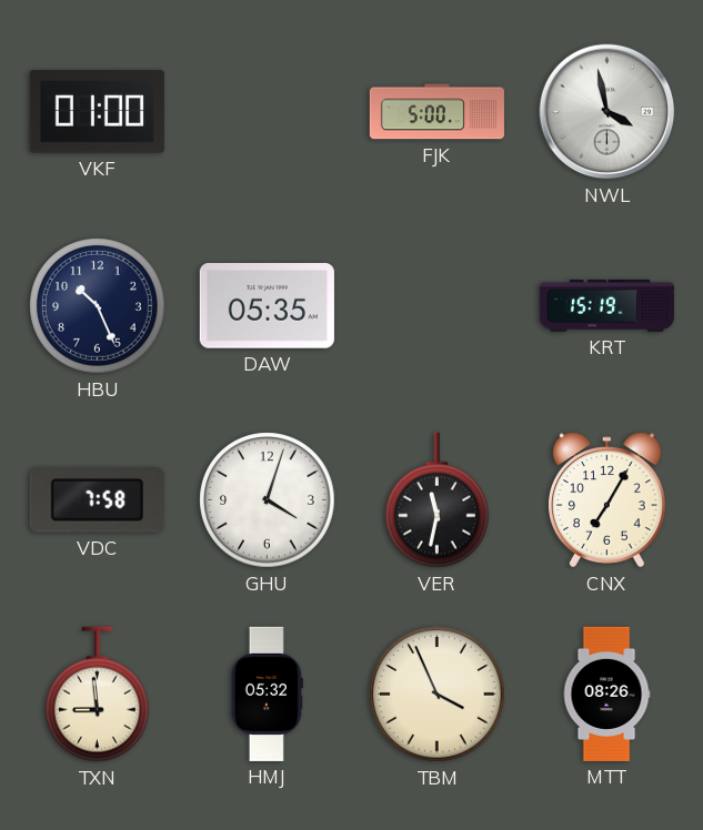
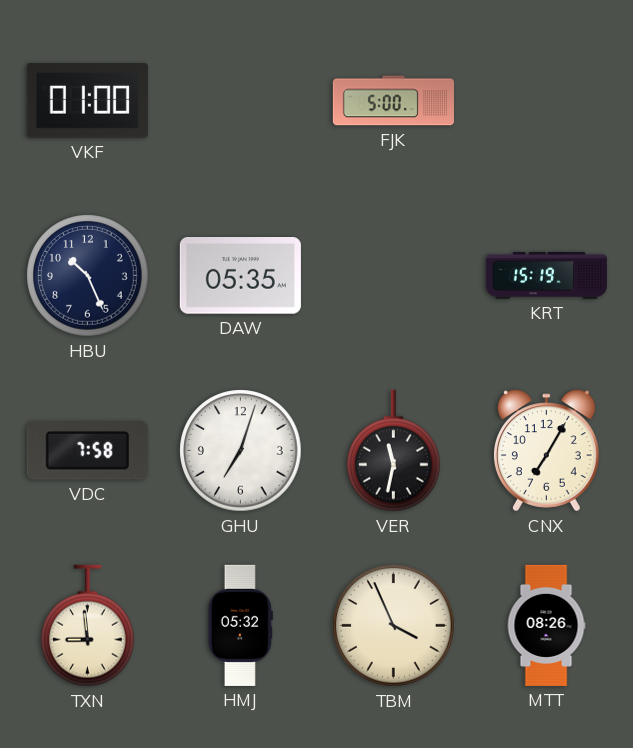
NWL: 3:58 -> none (607, 112)
GHU: 4:03 -> 7:03 (241, 451)
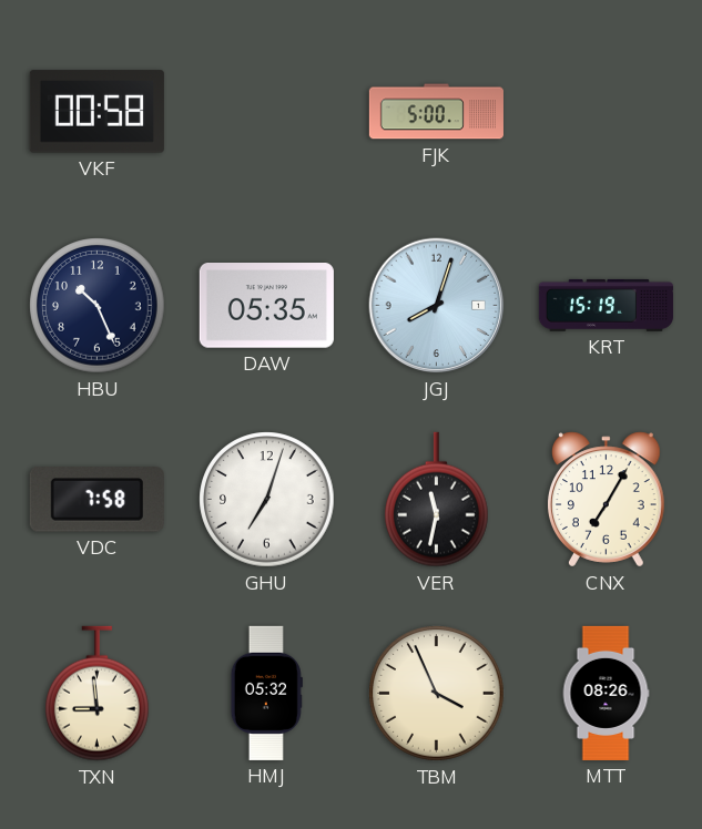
VKF: 01:00 -> 00:58 (96, 112)
JGJ: none -> 8:03 (437, 306)
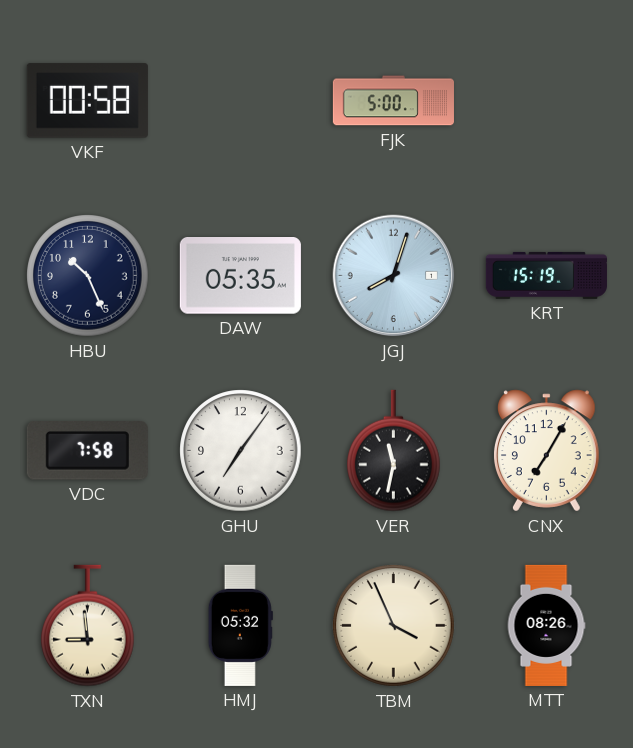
GHU: 7:03 -> 7:06 (241, 451)
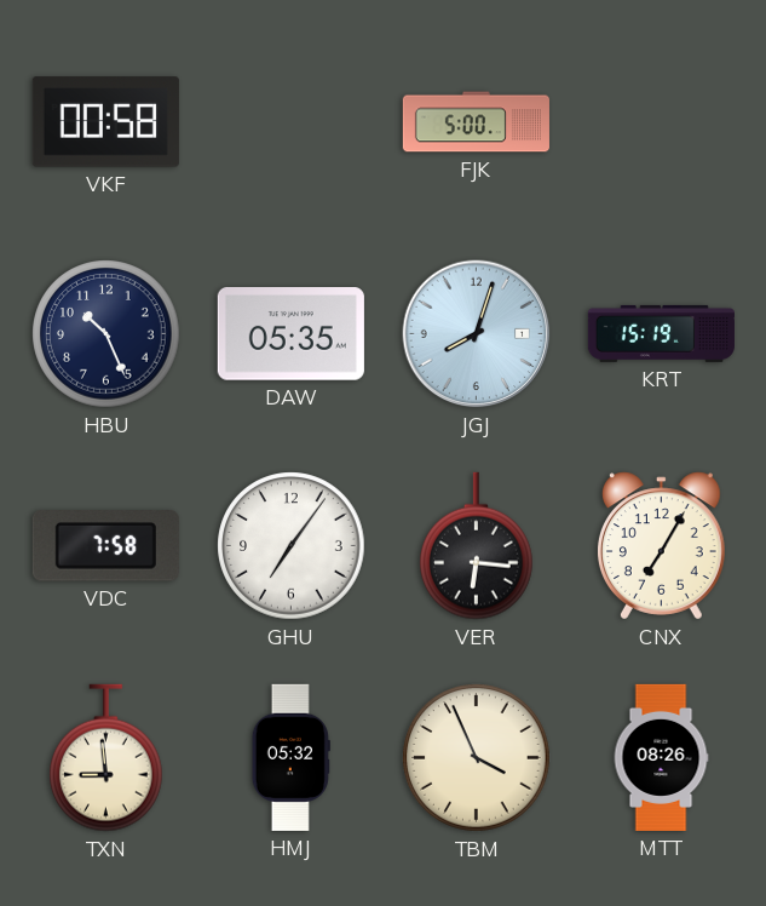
VER: 11:32 -> 6:16 (477, 546)
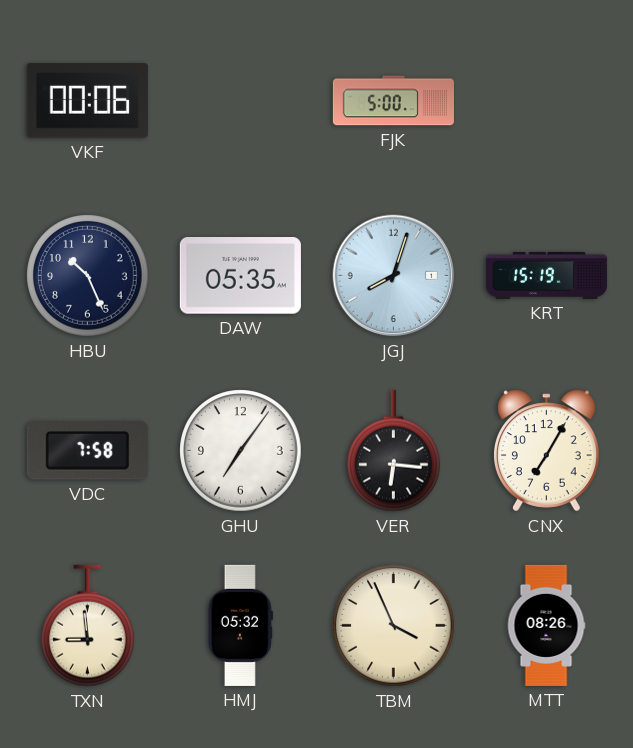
VKF: 00:58 -> 00:06 (87, 101)
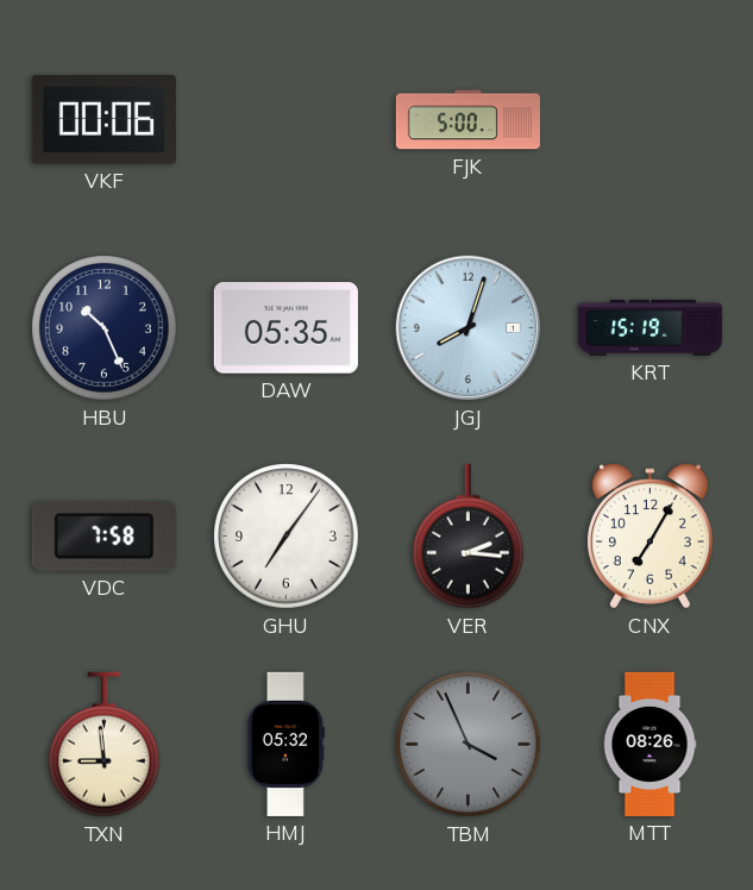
VER: 6:16 -> 2:16 (469, 537)
TBM dial: cream -> grey (469, 745)
